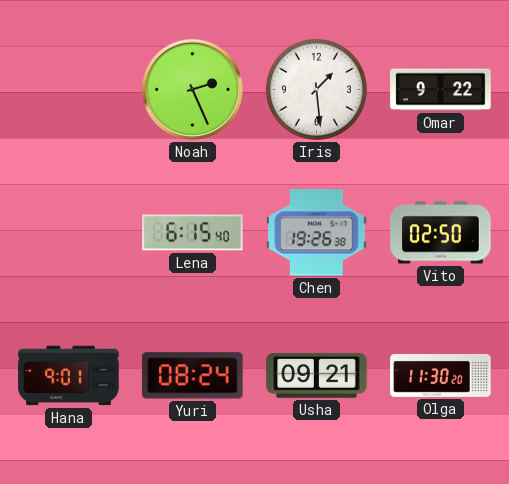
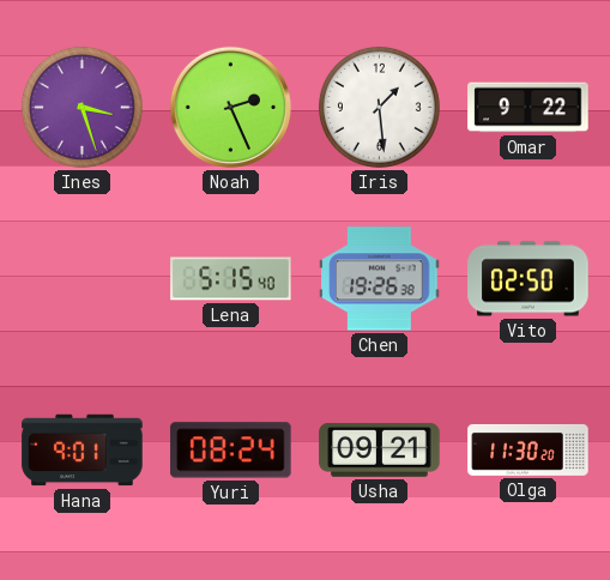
Ines: none -> 3:27 (81, 107)
Lena: 6:15 -> 5:15 (231, 279)
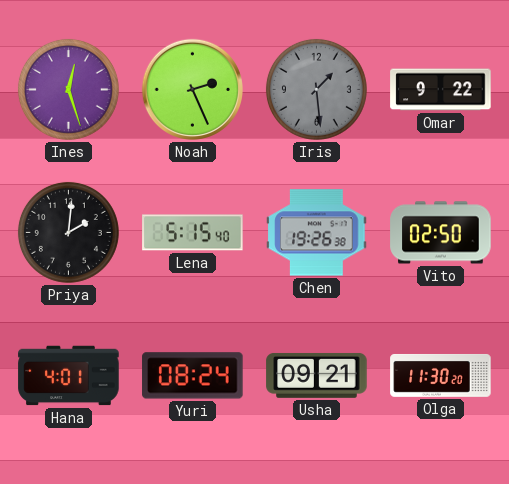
Ines: 3:27 -> 12:27 (68, 89)
Iris dial: white -> grey (316, 89)
Priya: none -> 2:01 (68, 232)
Hana: 9:01 -> 4:01 (69, 376)
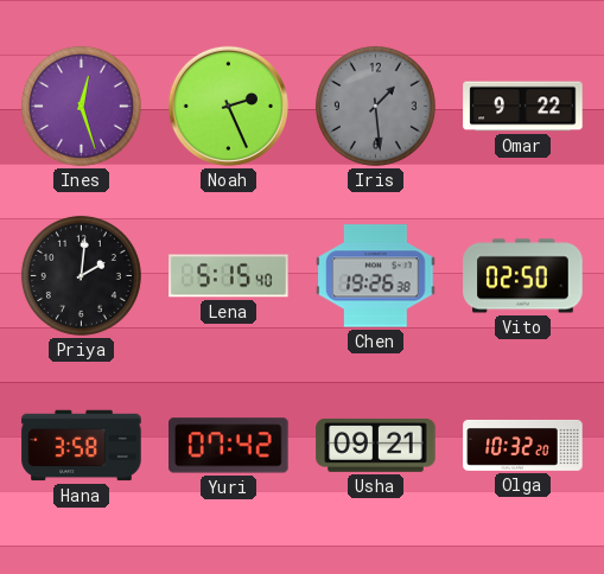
Hana: 4:01 -> 3:58 (82, 446)
Yuri: 08:24 -> 07:42 (229, 446)
Olga: 11:30 -> 10:32 (523, 445)
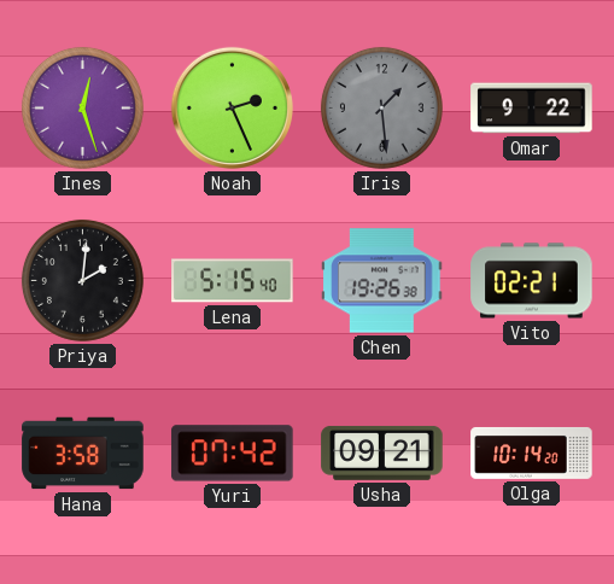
Vito: 02:50 -> 02:21 (532, 281)
Olga: 10:32 -> 10:14 (532, 452)
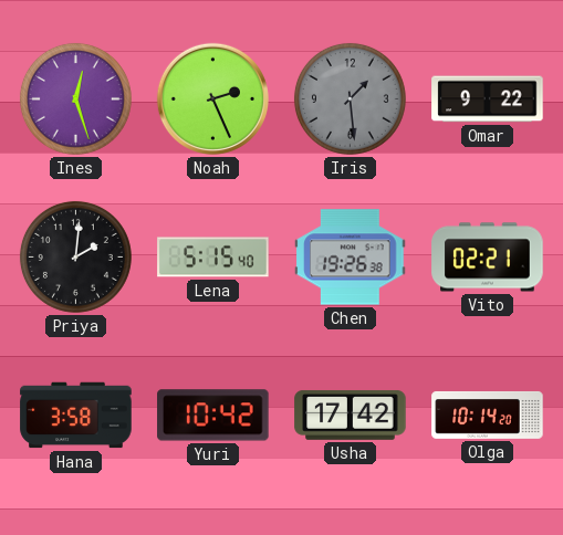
Yuri: 07:42 -> 10:42 (213, 416)
Usha: 09:21 -> 17:42 (351, 415)
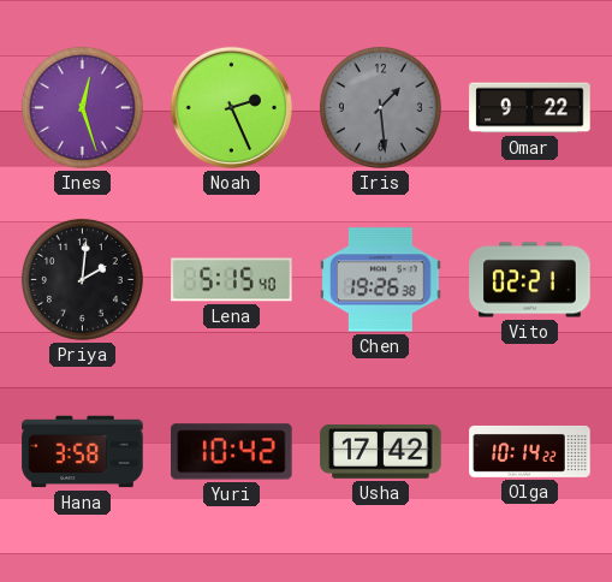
Olga: 10:14:20 -> 10:14:22 (530, 451)
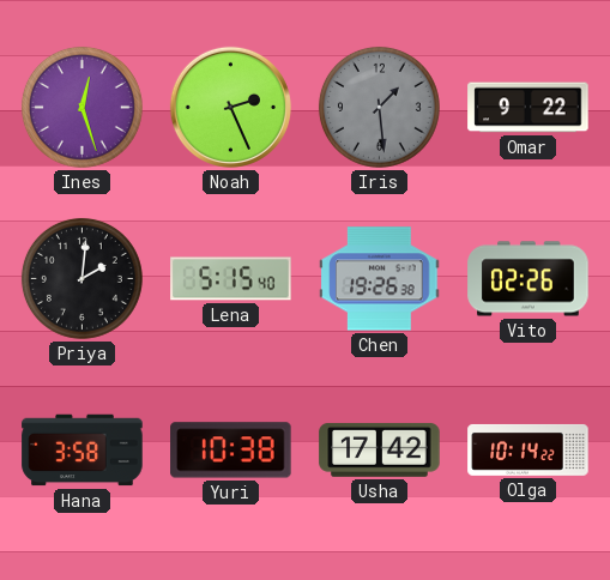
Vito: 02:21 -> 02:26 (529, 279)
Yuri: 10:42 -> 10:38 (231, 451)
